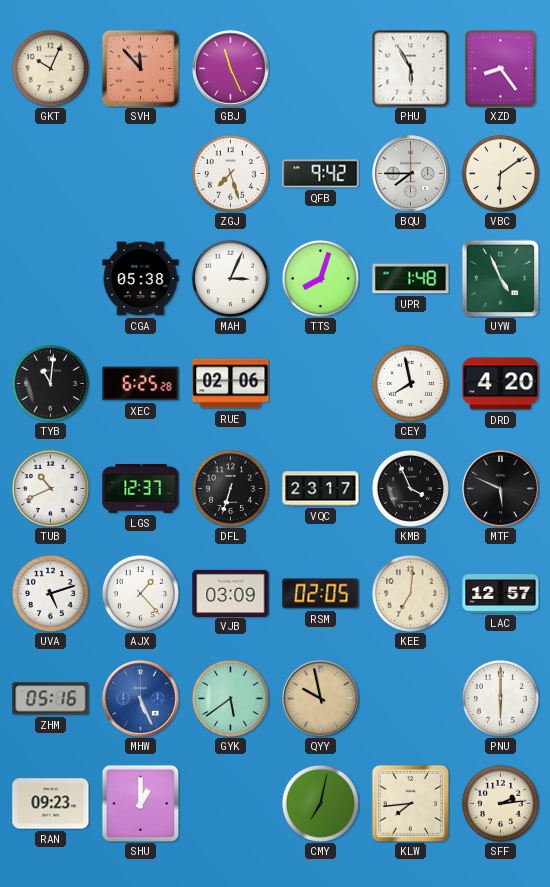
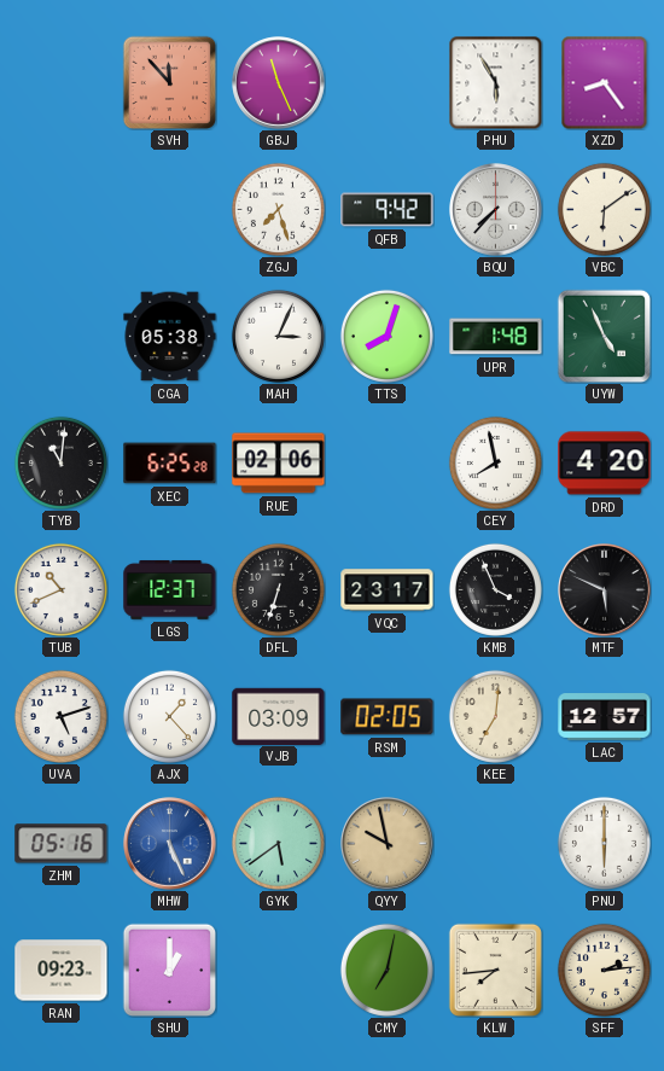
GKT: 10:04 -> none (50, 68)
BQU: 7:45 -> 7:37 (496, 210)
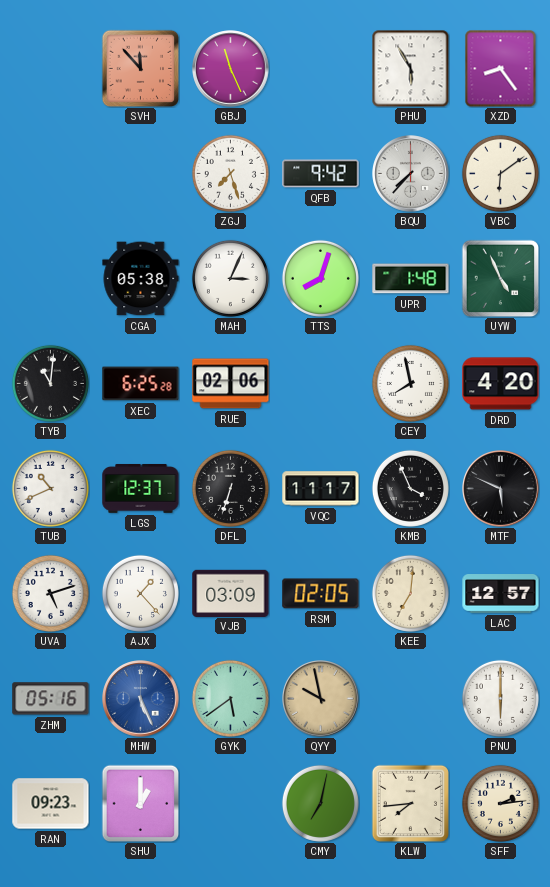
VQC: 23:17 -> 11:17 (321, 489)
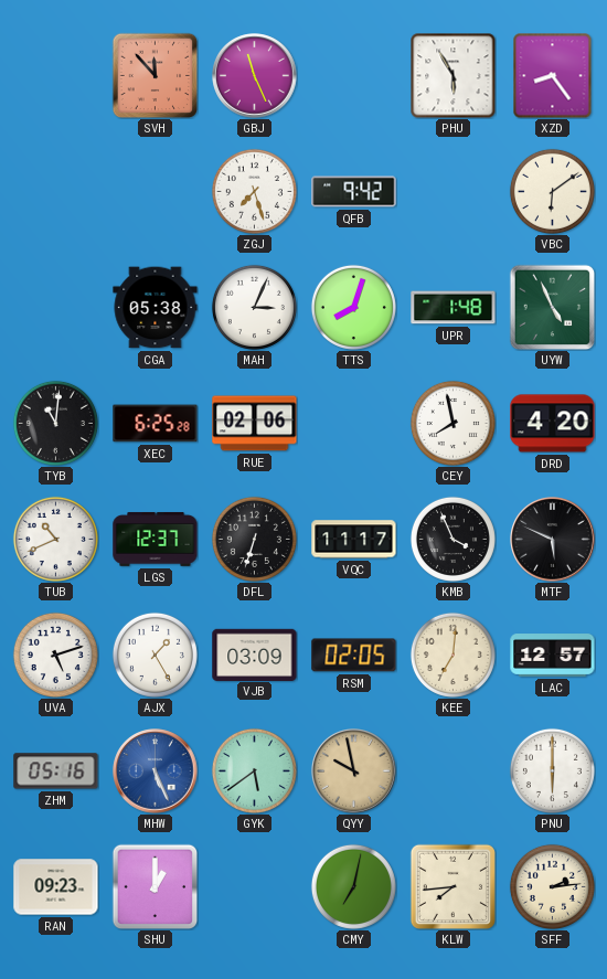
BQU: 7:37 -> none (411, 174)
AJX: 1:23 -> 1:25 (155, 655)
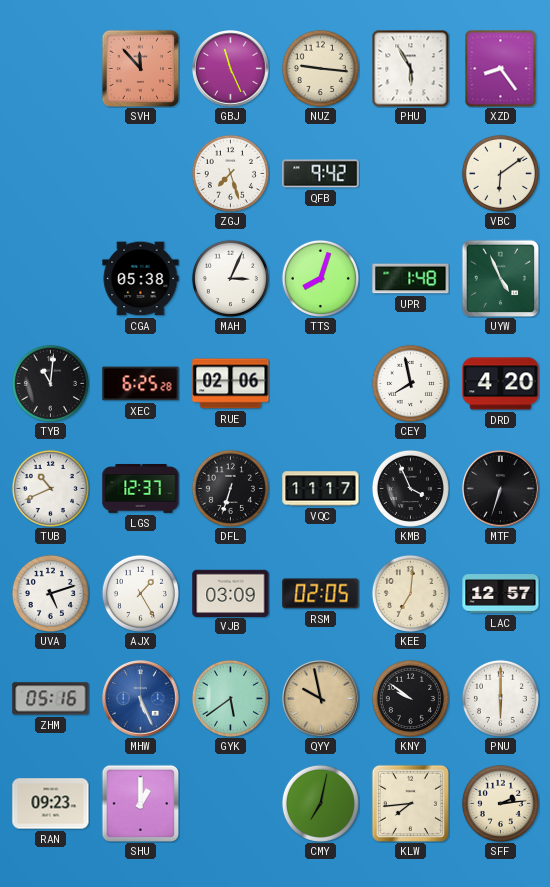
NUZ: none -> 9:16 (320, 68)
MTF: 5:49 -> 6:33 (501, 489)
KNY: none -> 9:51 (410, 698)
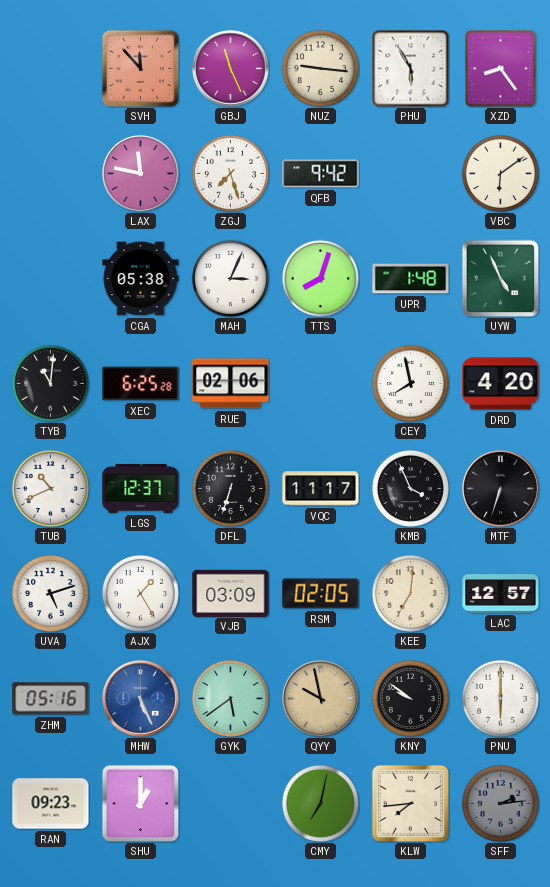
LAX: none -> 11:47 (141, 174)
SFF dial: cream -> grey (500, 803)
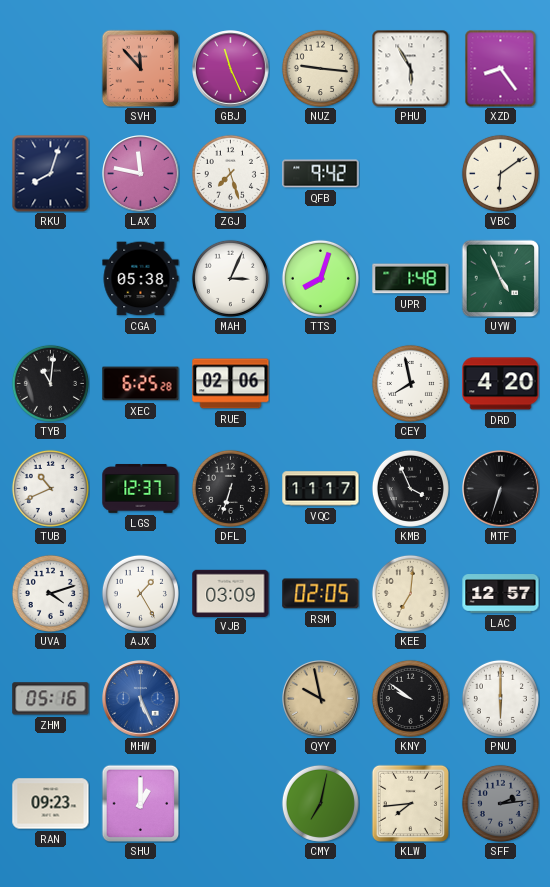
RKU: none -> 8:03 (50, 173)
UVA: 5:12 -> 4:12 (50, 593)
GYK: 5:39 -> none (230, 698)
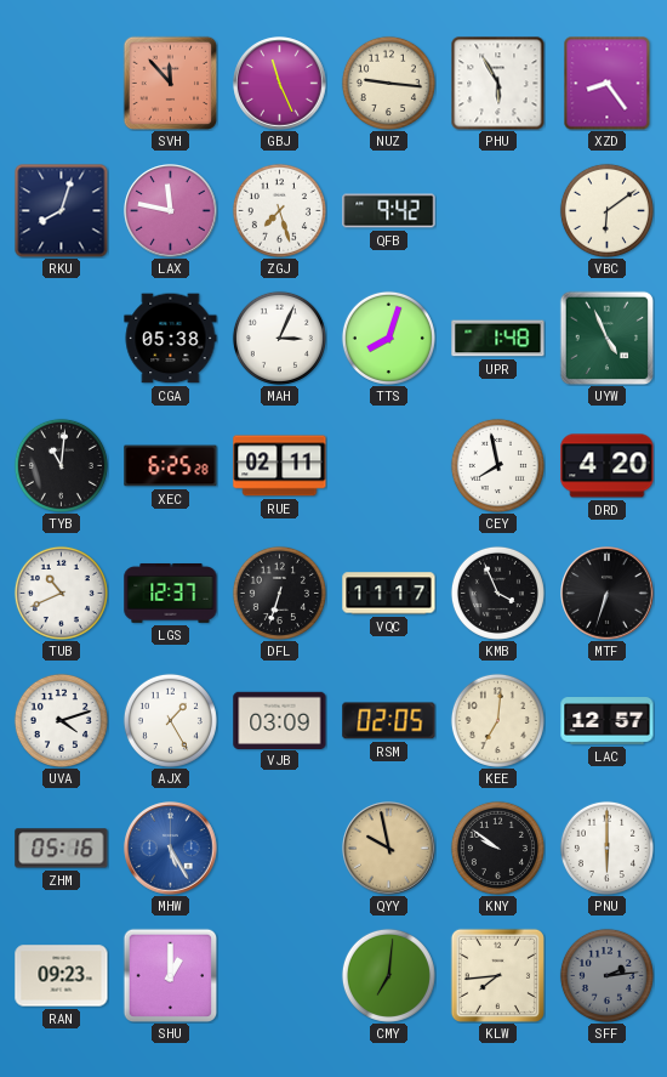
RUE: 02:06 -> 02:11 (280, 466)
MHW: 5:26 -> 5:25 (171, 849)
CMY: 7:02 -> 7:01 (388, 975)
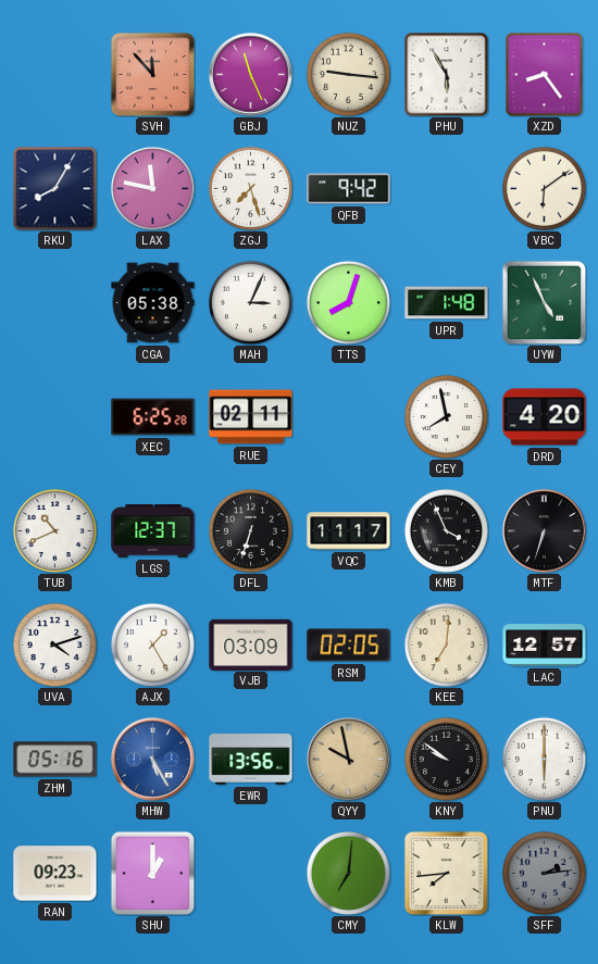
RKU: 8:03 -> 8:05 (54, 188)
TYB: 11:01 -> none (61, 465)
EWR: none -> 13:56 (251, 760)
